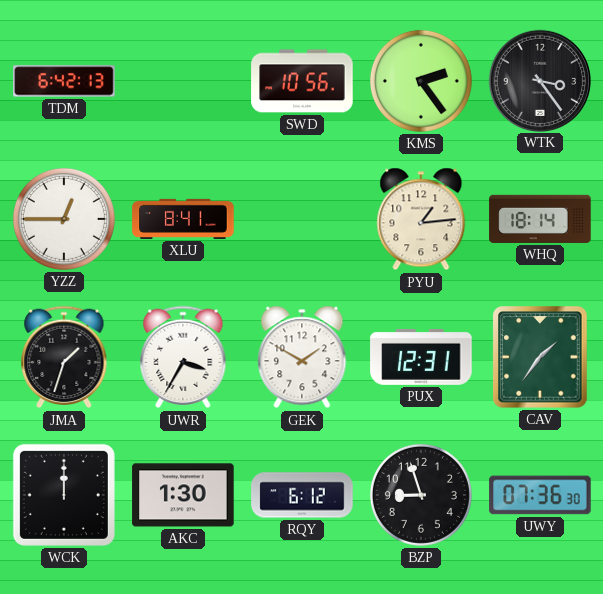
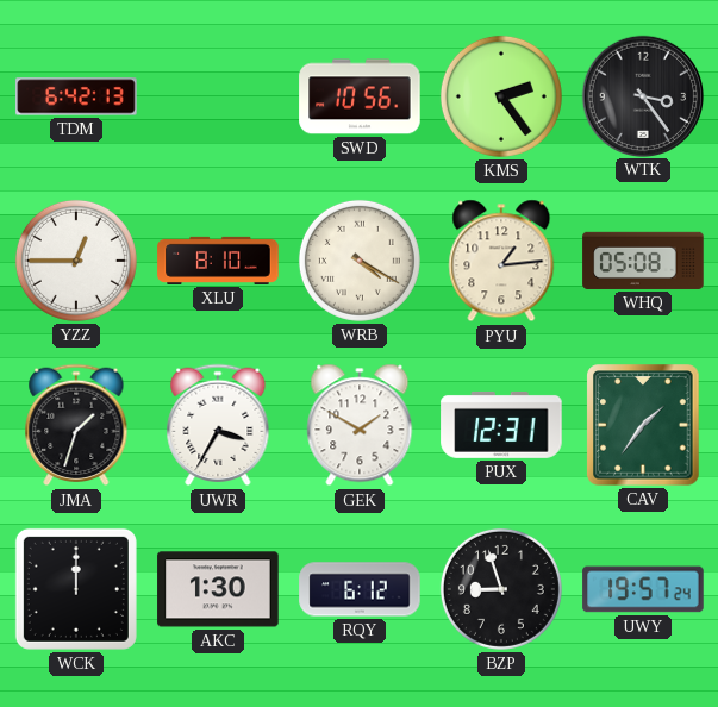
XLU: 8:41 -> 8:10 (218, 261)
WRB: none -> 4:20 (360, 261)
WHQ: 18:14 -> 05:08 (643, 261)
UWY: 07:36 -> 19:57 (643, 589)
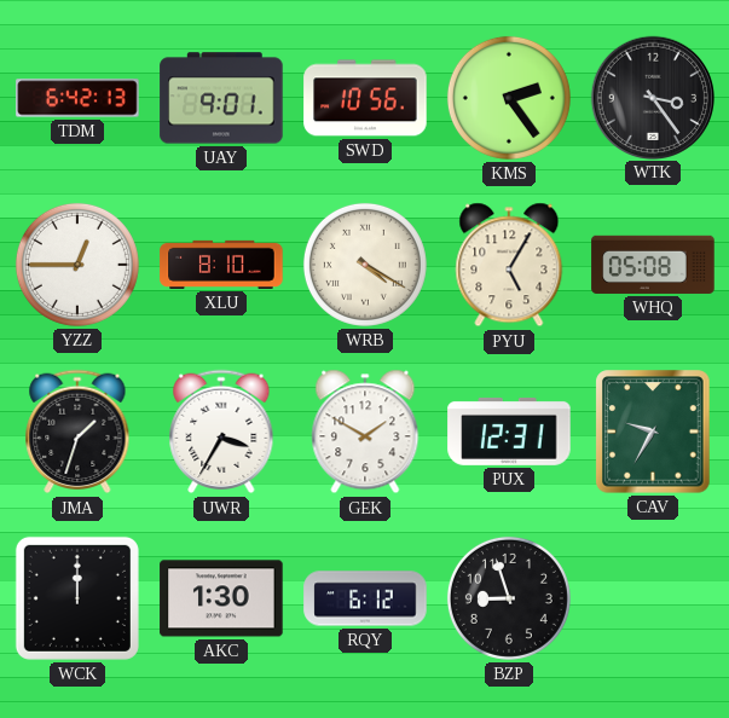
UAY: none -> 9:01 (221, 98)
PYU: 1:14 -> 5:05 (509, 265)
CAV: 1:36 -> 9:35 (653, 432)
UWY: 19:57 -> none (643, 589)
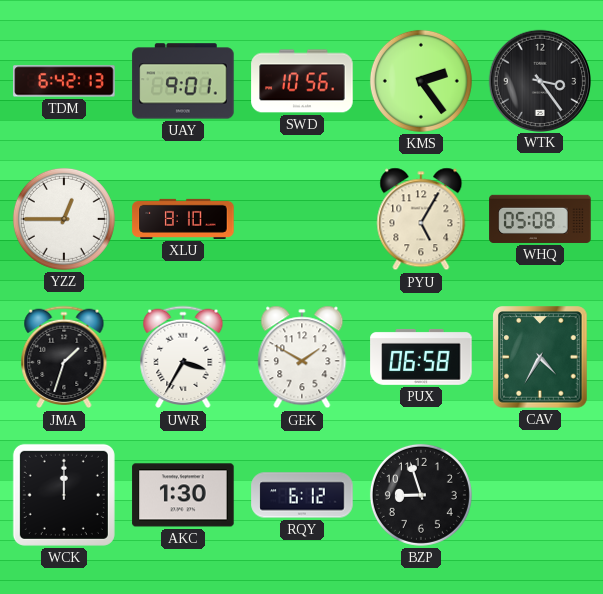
WRB: 4:20 -> none (365, 265)
PUX: 12:31 -> 06:58 (421, 357)
CAV: 9:35 -> 4:35 (540, 357)
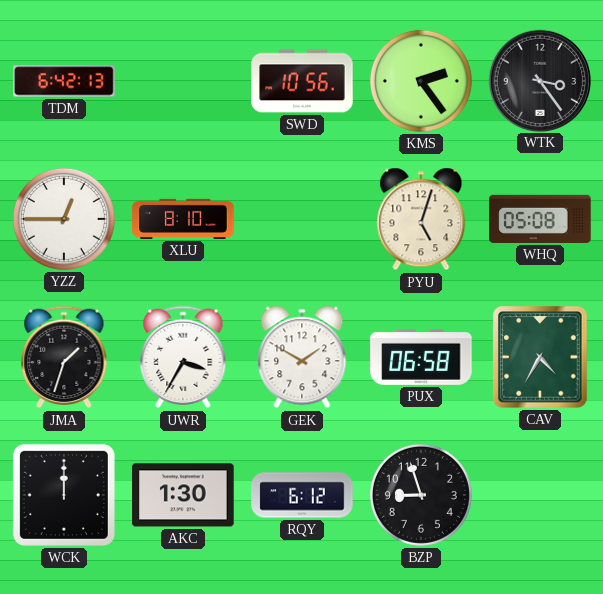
UAY: 9:01 -> none (183, 81)
PYU: 5:05 -> 5:03 (421, 219)
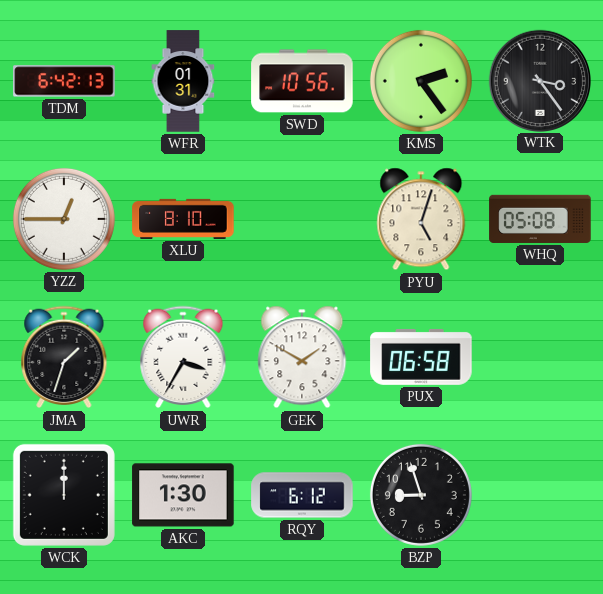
WFR: none -> 01:31 (183, 81)
CAV: 4:35 -> none (540, 357)
